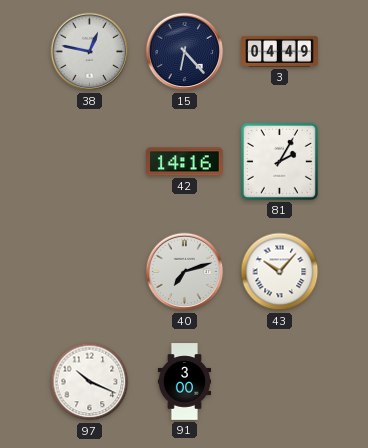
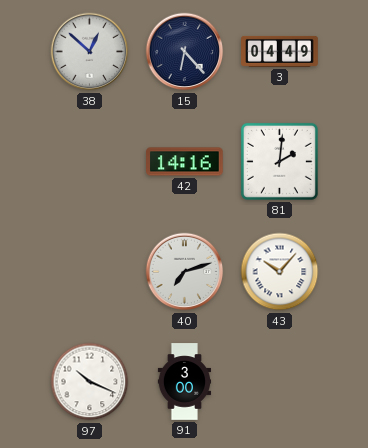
38: 12:47 -> 12:52 (90, 52)
81: 2:05 -> 2:01 (279, 161)
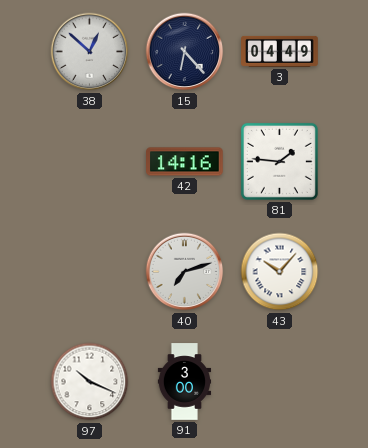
81: 2:01 -> 1:46 (279, 161)
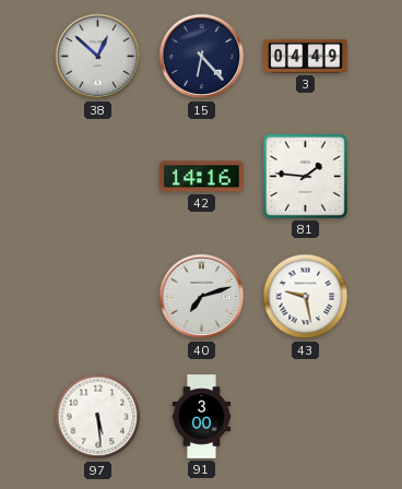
43: 10:07 -> 9:28 (306, 297)
97: 10:19 -> 5:29 (98, 417)
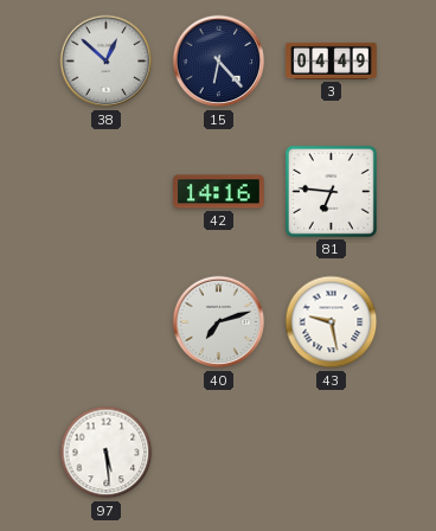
81: 1:46 -> 6:46 (331, 191)
91: 3:00 -> none (202, 417)
